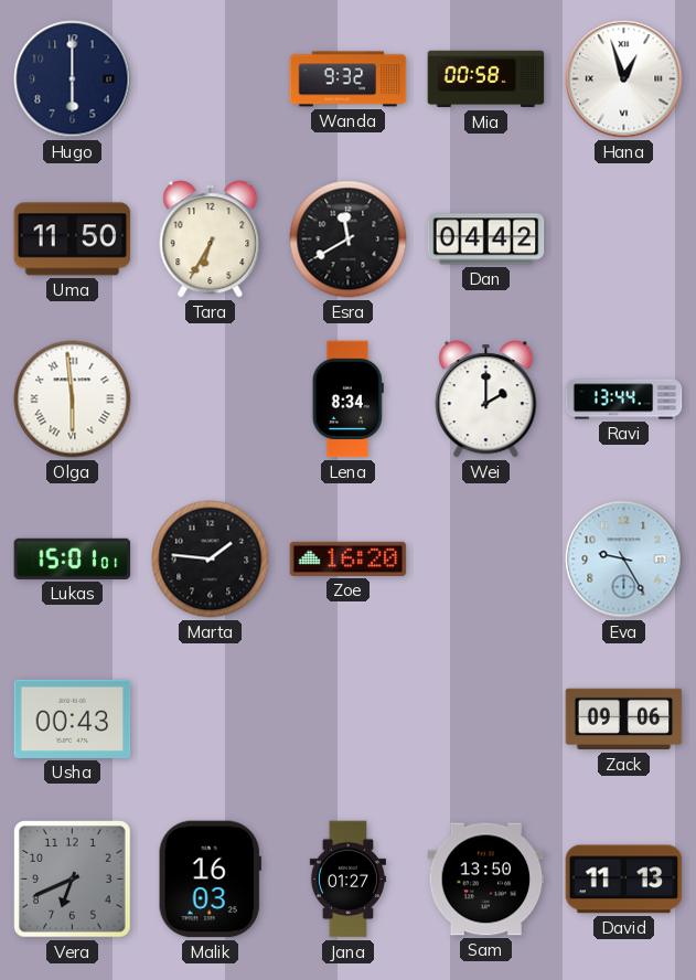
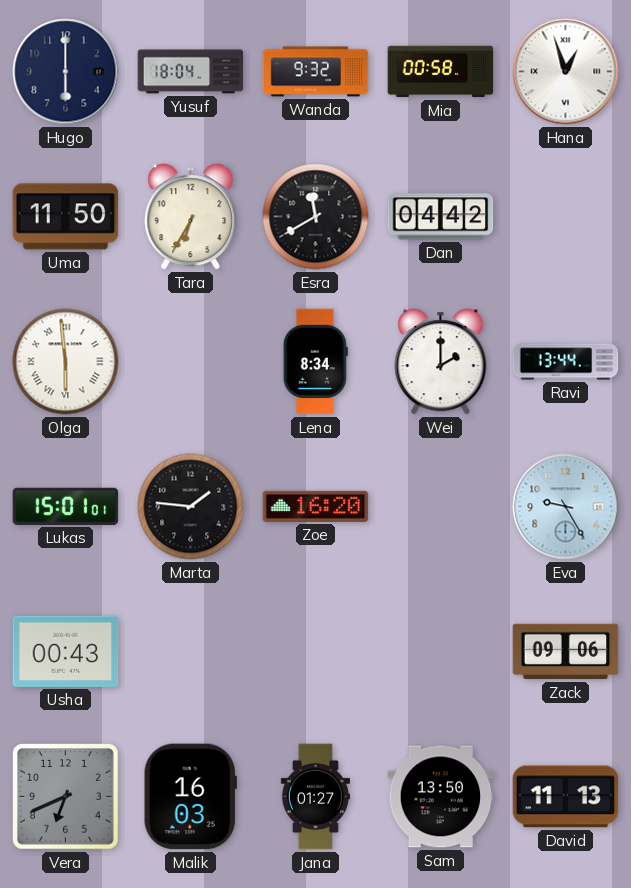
Yusuf: none -> 18:04 (191, 72)
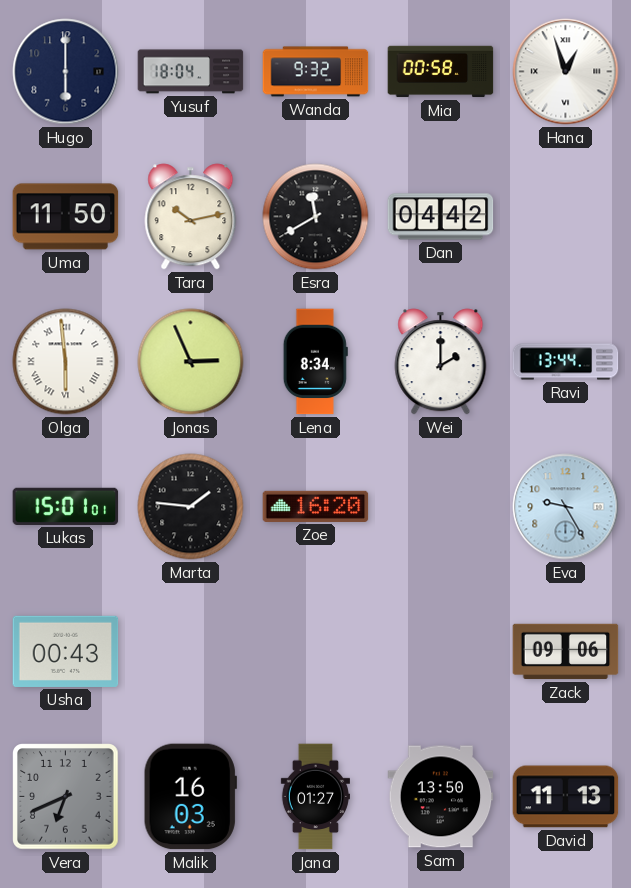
Tara: 6:35 -> 10:13 (191, 217)
Jonas: none -> 2:56 (191, 362)
